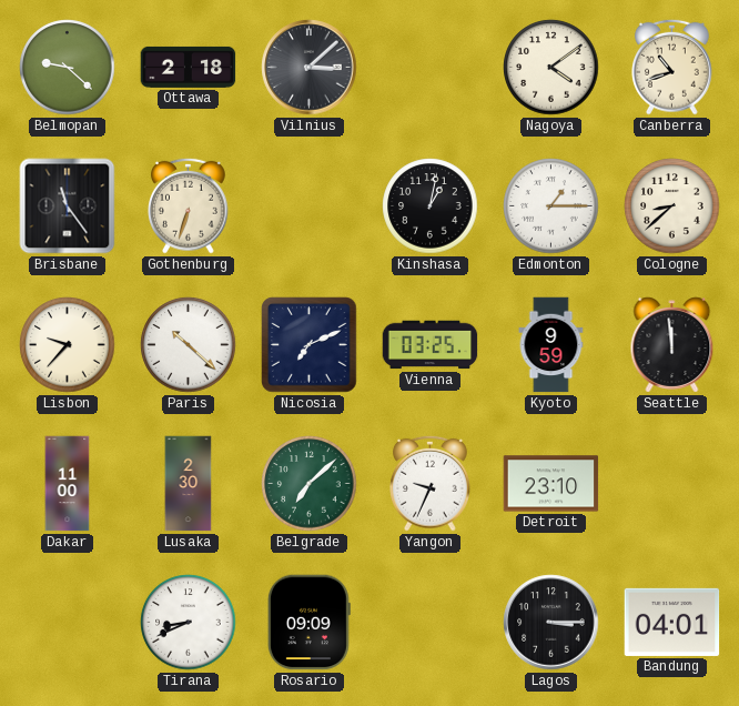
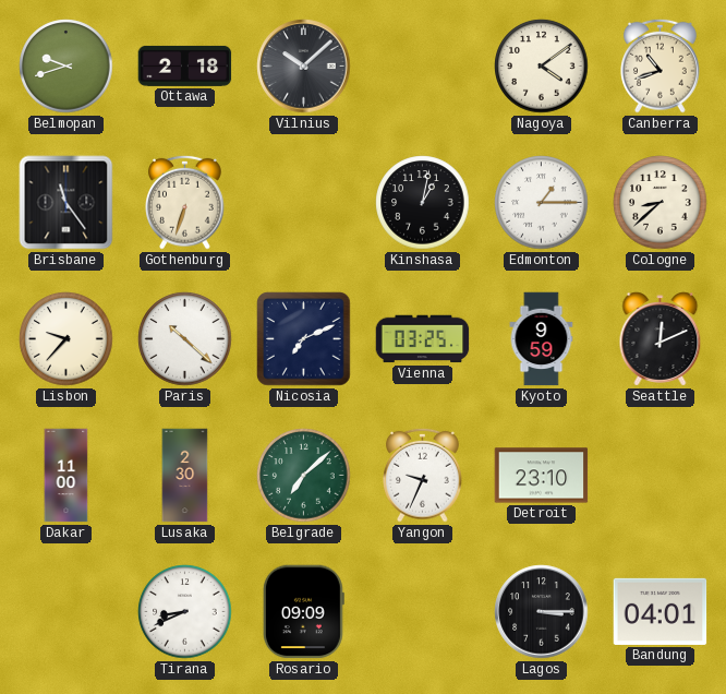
Belmopan: 9:22 -> 9:42 (66, 67)
Vilnius: 3:08 -> 10:08 (304, 67)
Seattle: 11:59 -> 12:11 (661, 339)
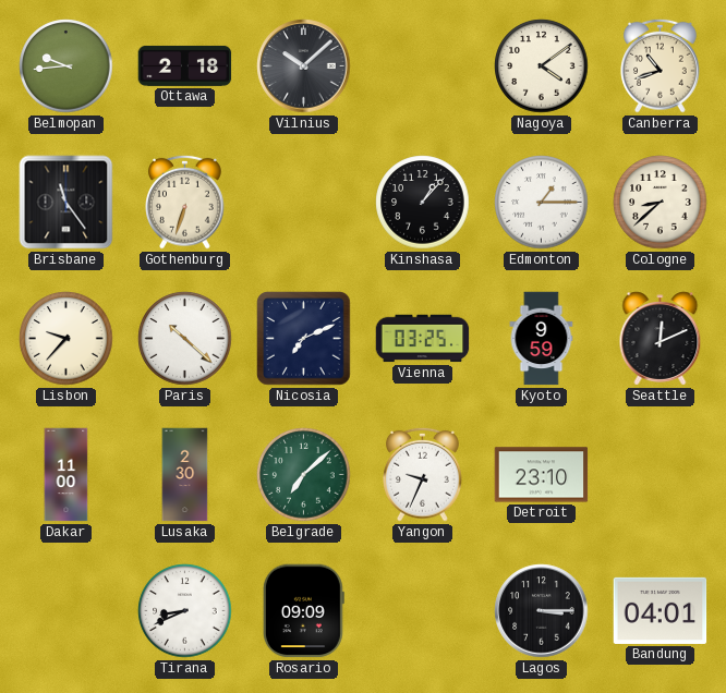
Belmopan: 9:42 -> 9:44 (66, 66)
Kinshasa: 1:02 -> 1:07 (423, 203)
